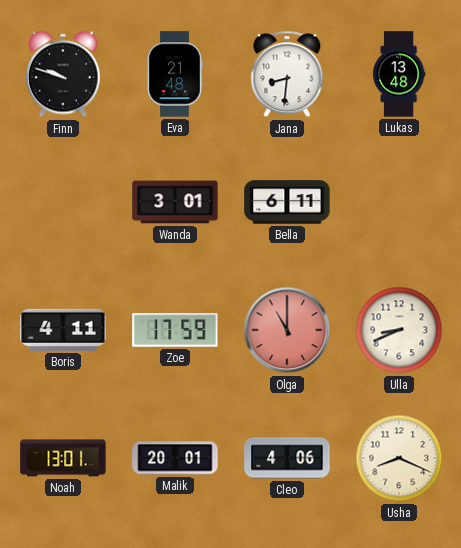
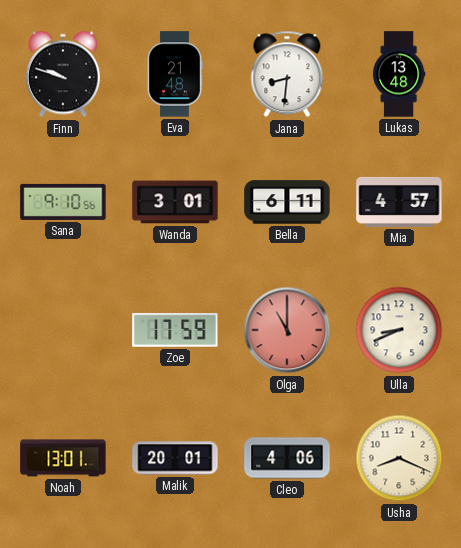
Sana: none -> 9:10 (63, 202)
Mia: none -> 4:57 (399, 202)
Boris: 4:11 -> none (63, 330)
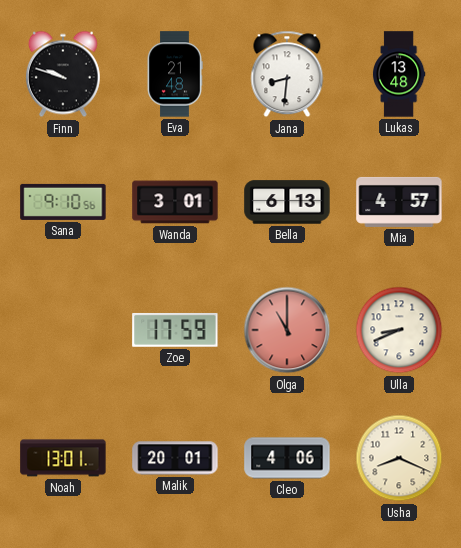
Bella: 6:11 -> 6:13 (287, 202)
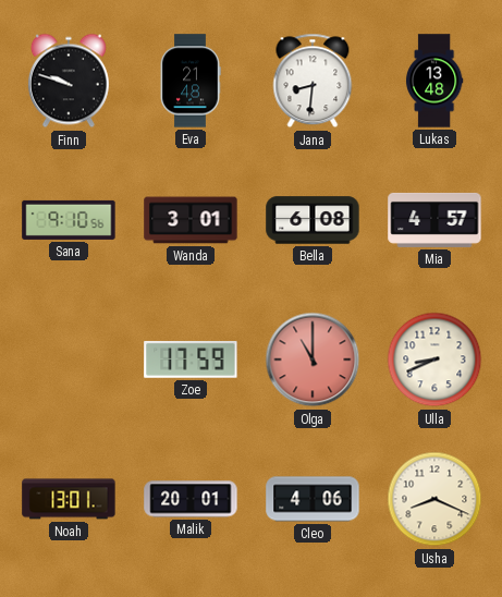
Bella: 6:13 -> 6:08 (313, 220)
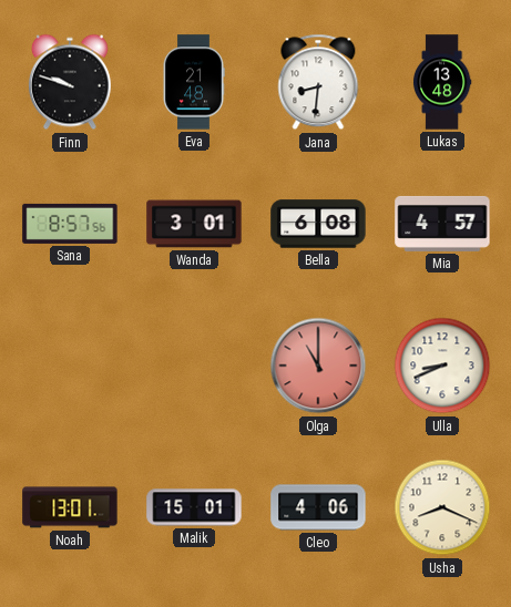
Sana: 9:10 -> 8:57 (70, 224)
Zoe: 17:59 -> none (191, 360)
Malik: 20:01 -> 15:01 (194, 507)
